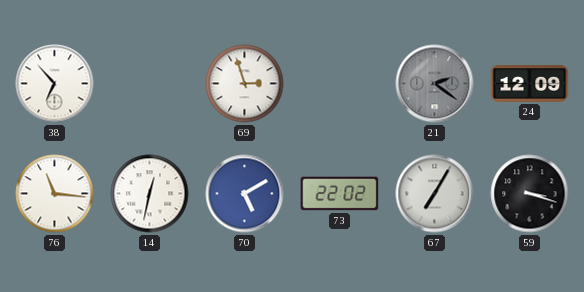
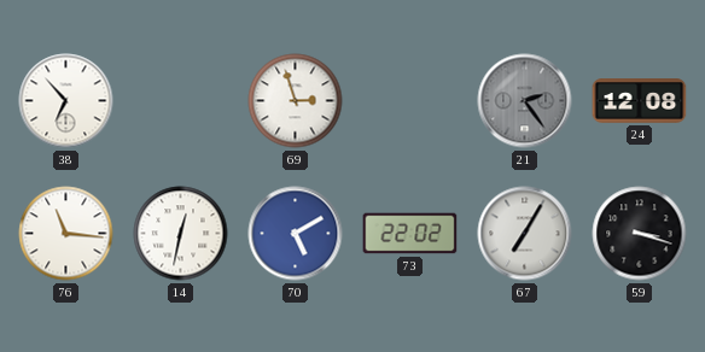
21: 2:21 -> 2:24 (525, 101)
24: 12:09 -> 12:08 (640, 101)
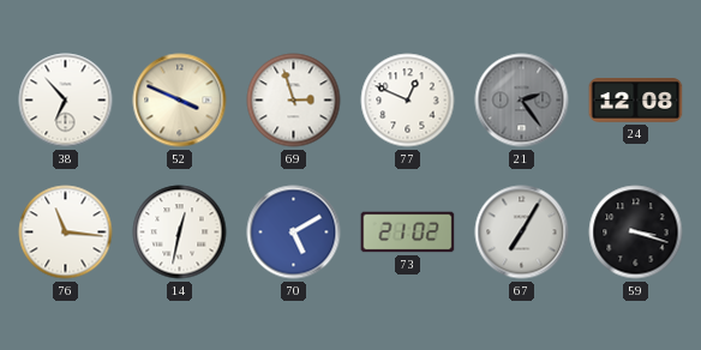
52: none -> 3:49 (180, 101)
77: none -> 12:49 (408, 101)
73: 22:02 -> 21:02 (408, 233)
